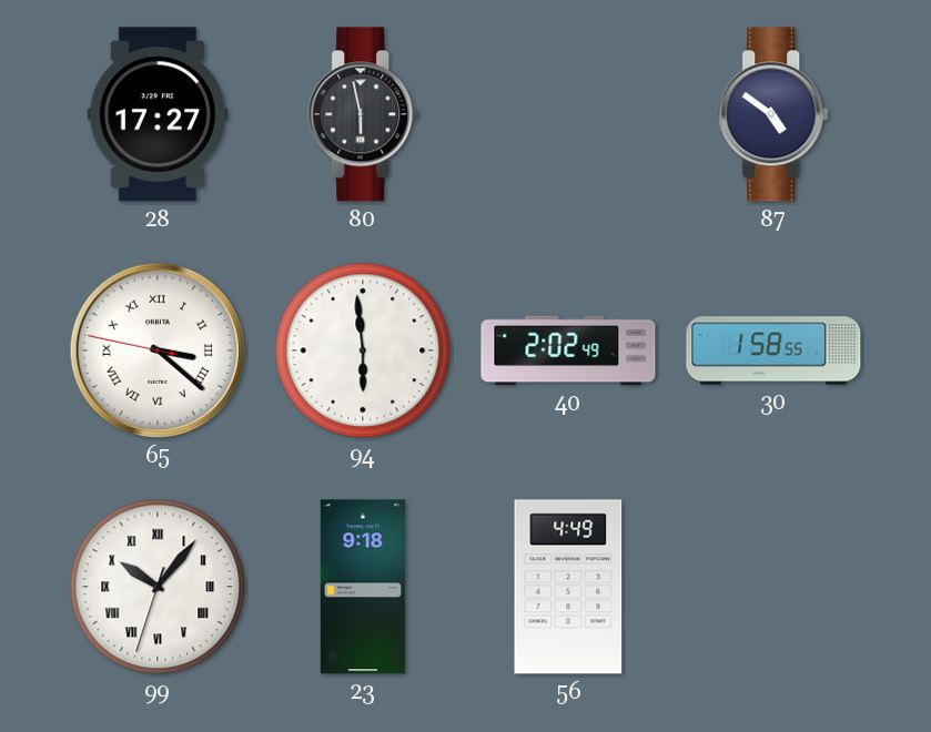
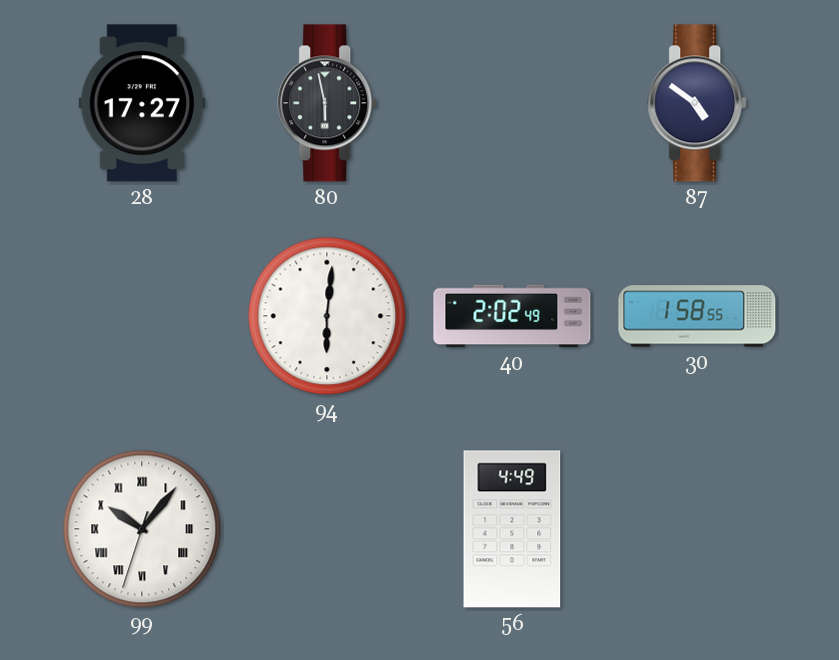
65: 3:21 -> none (158, 350)
94: 5:59 -> 6:01 (327, 316)
23: 9:18 -> none (363, 587)
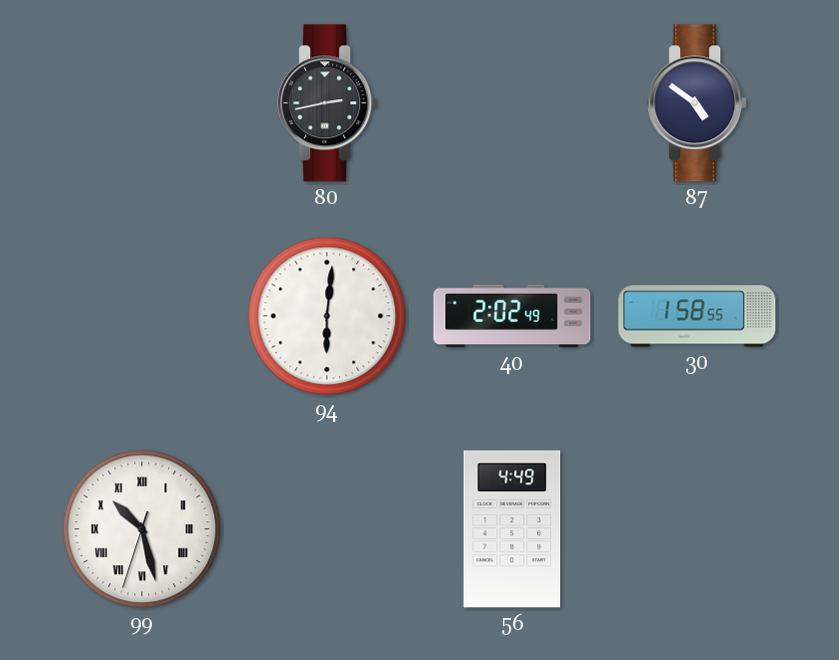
28: 17:27 -> none (142, 103)
80: 5:58 -> 2:43 (328, 103)
99: 10:06 -> 10:27 (142, 529)
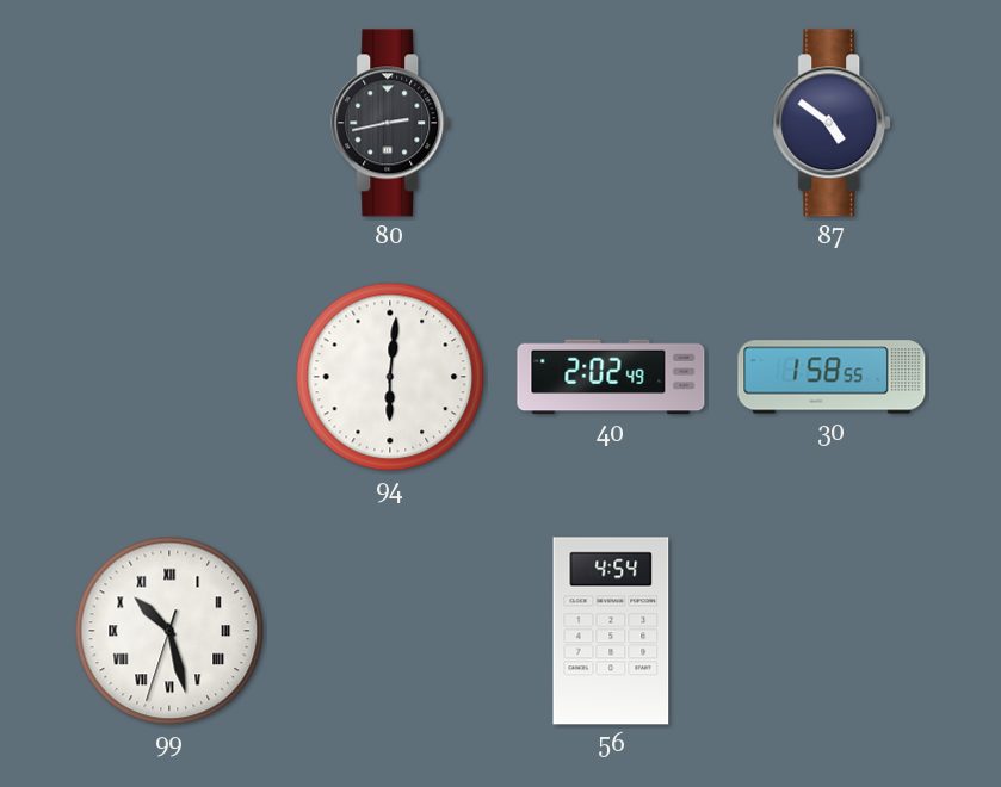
56: 4:49 -> 4:54 (611, 631)
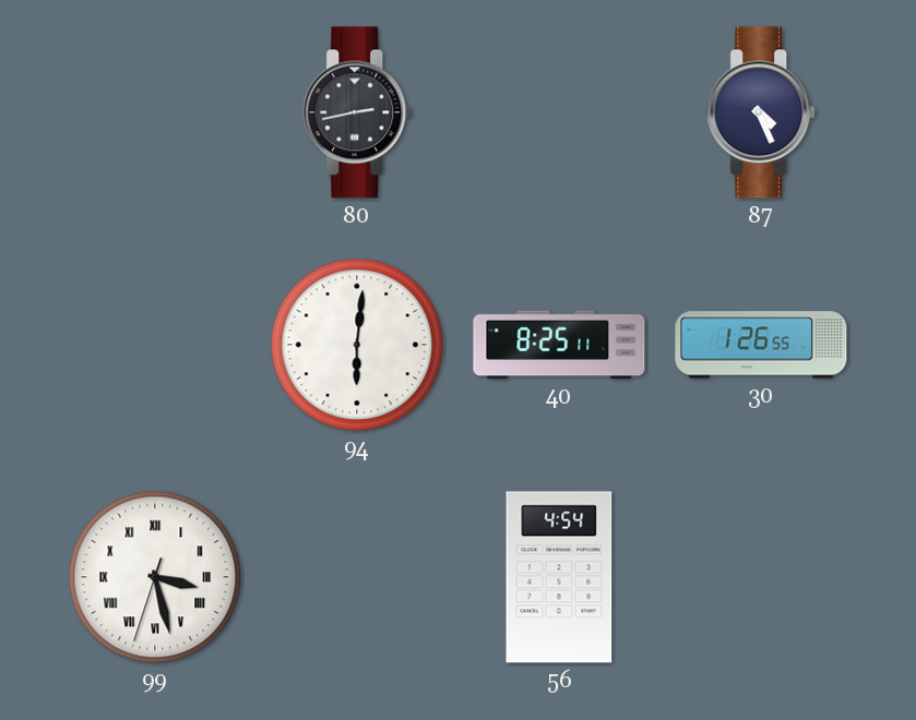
87: 4:51 -> 4:26 (762, 112)
40: 2:02 -> 8:25 (559, 345)
30: 1:58 -> 1:26 (761, 345)
99: 10:27 -> 3:27 (155, 577)
